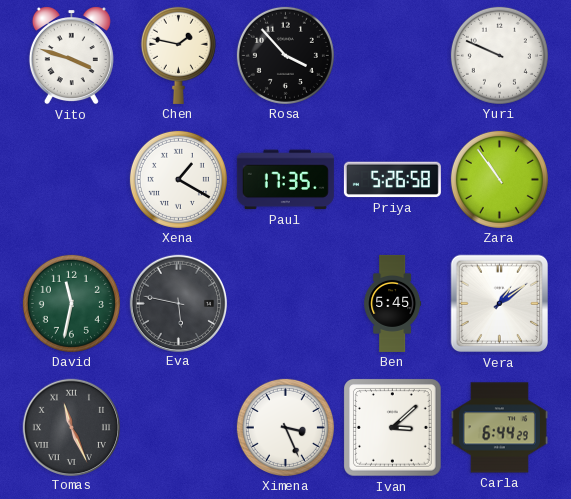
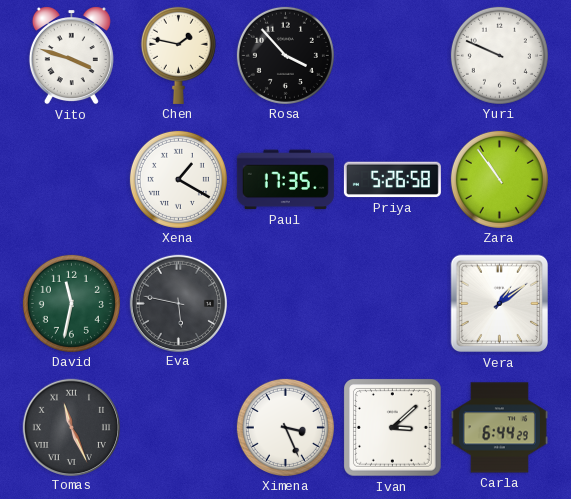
Ben: 5:45 -> none (393, 303)
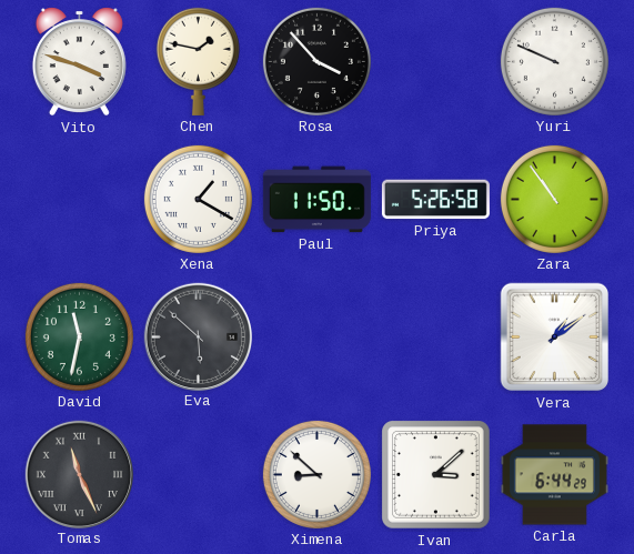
Paul: 17:35 -> 11:50 (316, 200)
Eva: 5:47 -> 5:52 (198, 336)
Ximena: 3:26 -> 8:52 (316, 474)
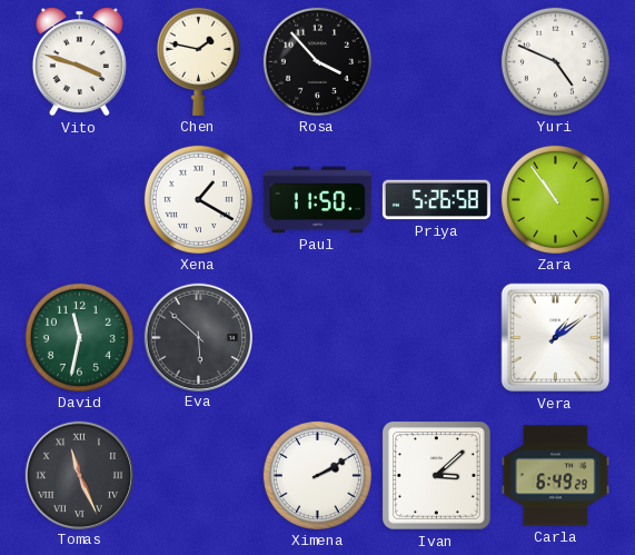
Yuri: 9:49 -> 4:49 (555, 61)
Ximena: 8:52 -> 2:10 (317, 475)
Carla: 6:44 -> 6:49 (555, 476)
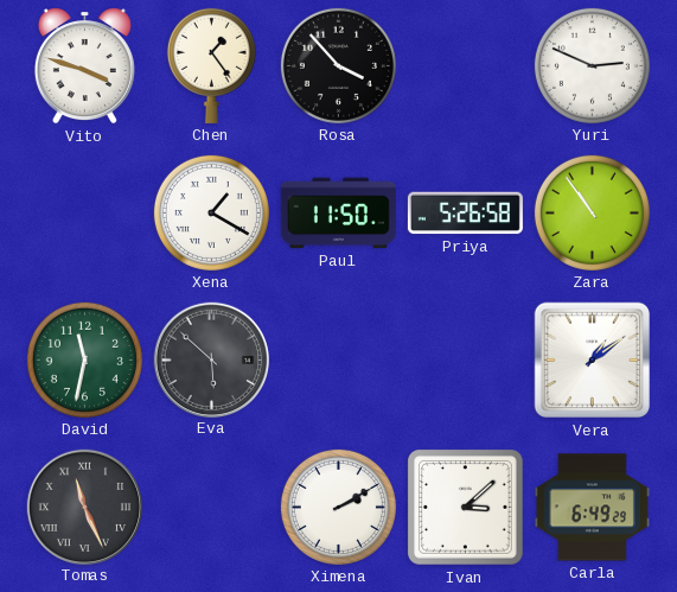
Chen: 1:47 -> 1:24 (211, 65)
Yuri: 4:49 -> 2:49 (592, 65)
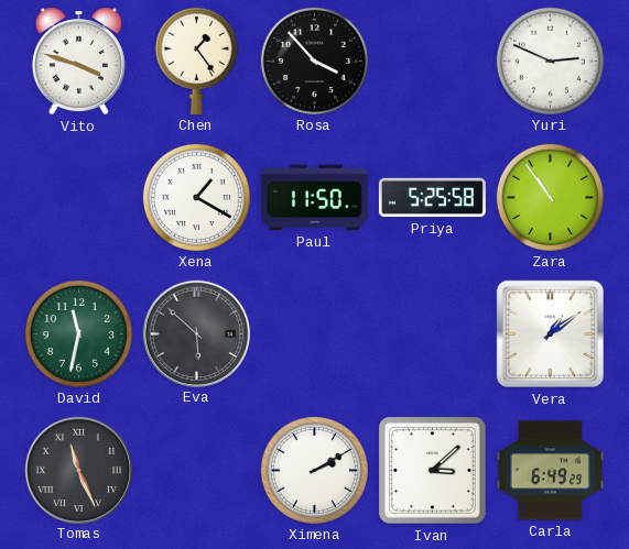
Priya: 5:26 -> 5:25 (432, 198)
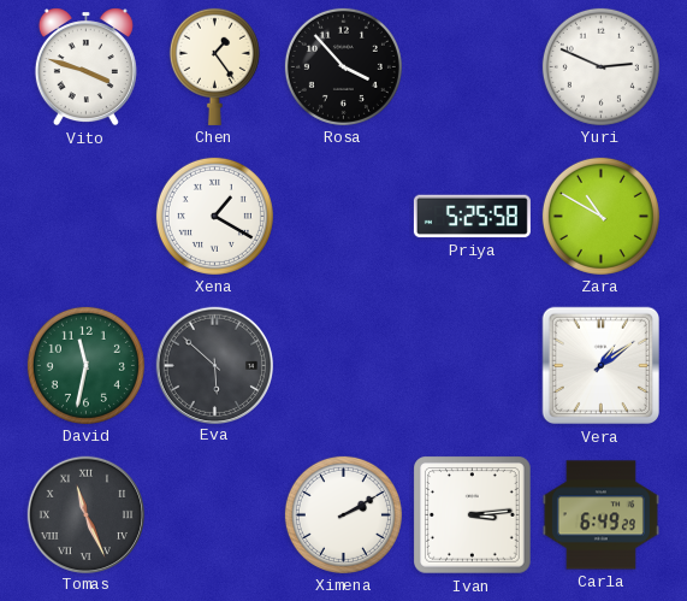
Paul: 11:50 -> none (314, 198)
Zara: 10:54 -> 10:50 (600, 216)
Ivan: 3:08 -> 3:14 (473, 515)
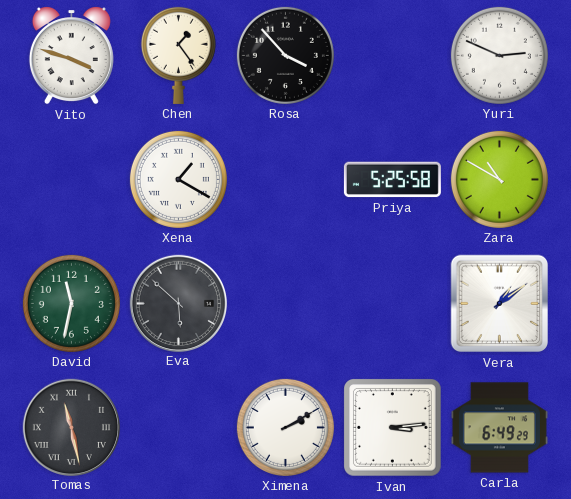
Tomas: 11:26 -> 11:28 (71, 427)
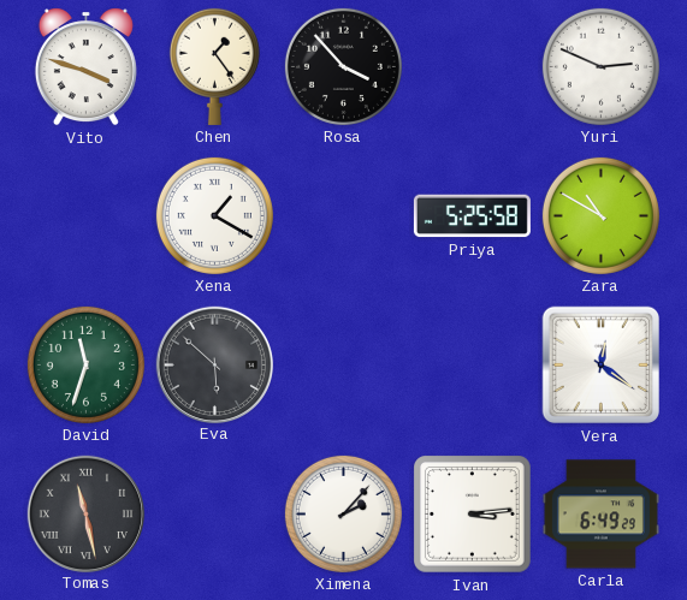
David: 11:32 -> 11:33 (85, 364)
Vera: 1:09 -> 12:21 (602, 366)
Ximena: 2:10 -> 2:07 (343, 513)
